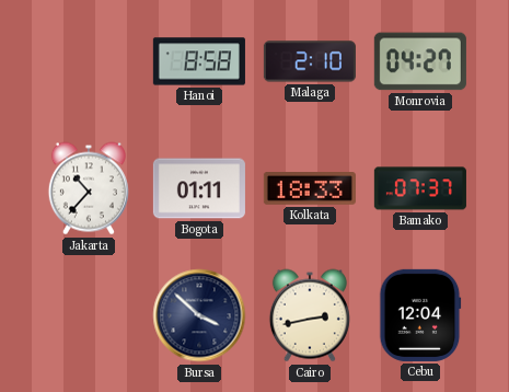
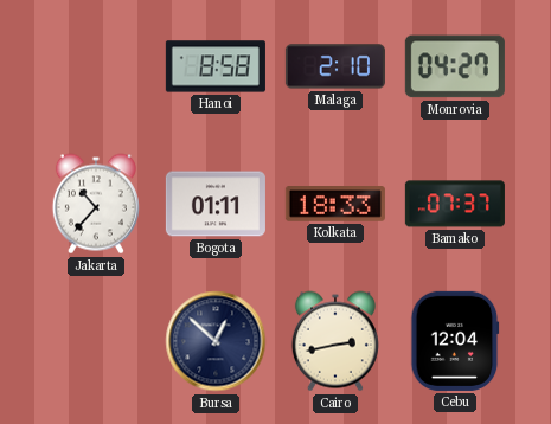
Bursa: 3:52 -> 12:52 (216, 341)
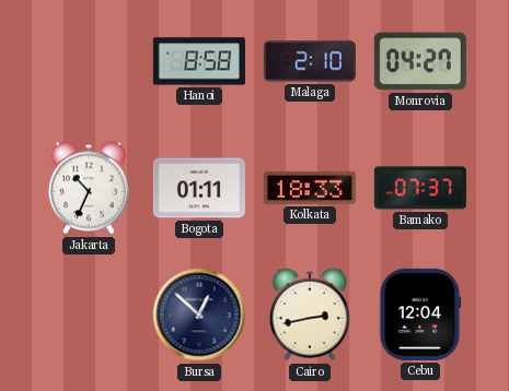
Jakarta: 10:37 -> 10:34 (89, 188)
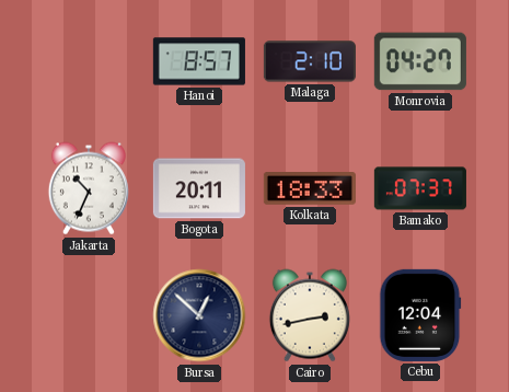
Hanoi: 8:58 -> 8:57 (199, 61)
Bogota: 01:11 -> 20:11 (199, 188)
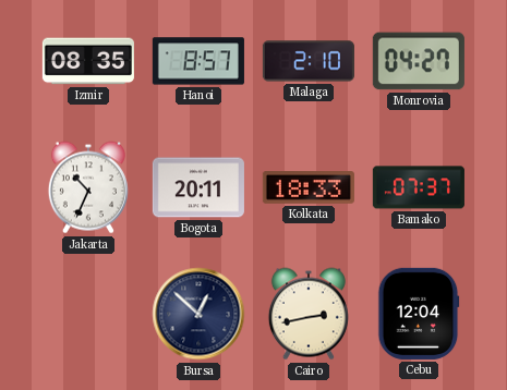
Izmir: none -> 08:35 (88, 61)
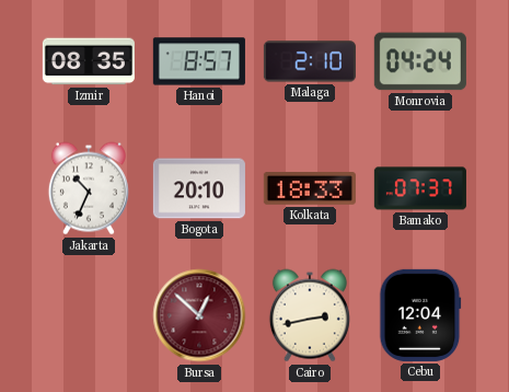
Monrovia: 04:27 -> 04:24 (420, 61)
Bogota: 20:11 -> 20:10 (199, 188)
Bursa dial: navy -> burgundy (199, 315)
